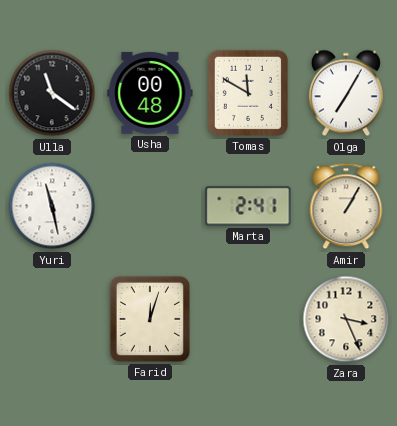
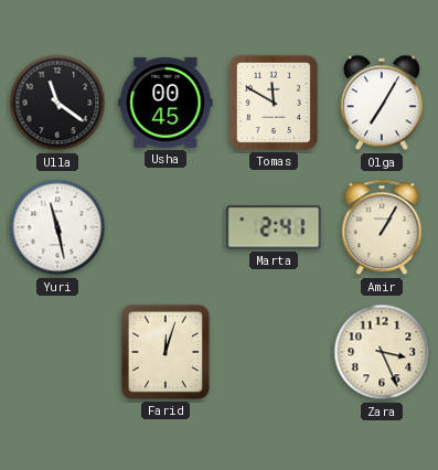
Usha: 00:48 -> 00:45 (165, 103)
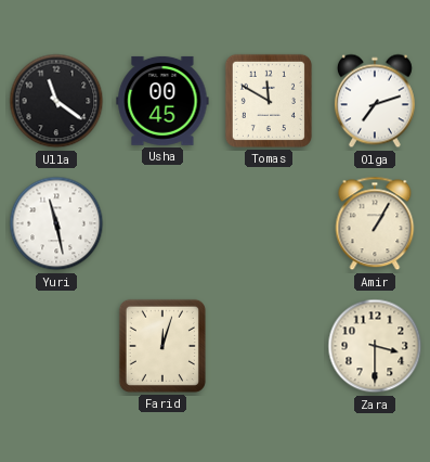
Olga: 7:05 -> 7:12 (375, 101)
Marta: 2:41 -> none (274, 227)
Zara: 3:26 -> 3:30 (375, 346)
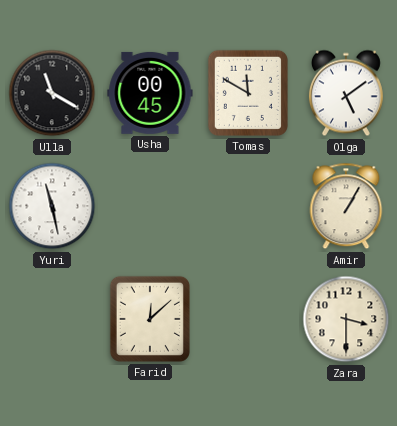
Ulla: 11:21 -> 11:20 (52, 93)
Olga: 7:12 -> 5:09 (346, 93)
Farid: 12:03 -> 12:08 (150, 319)
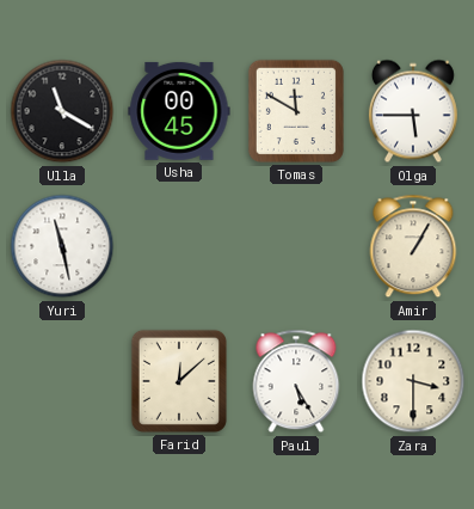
Olga: 5:09 -> 5:45 (413, 111)
Paul: none -> 5:25 (296, 381)
